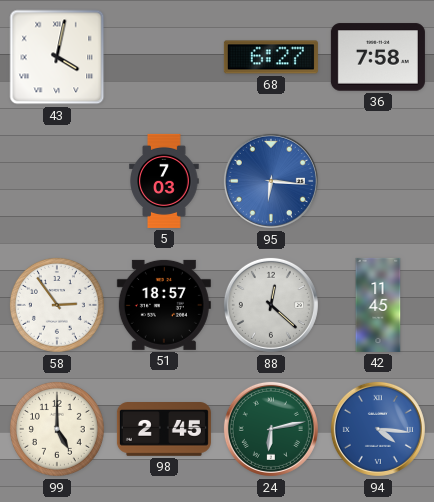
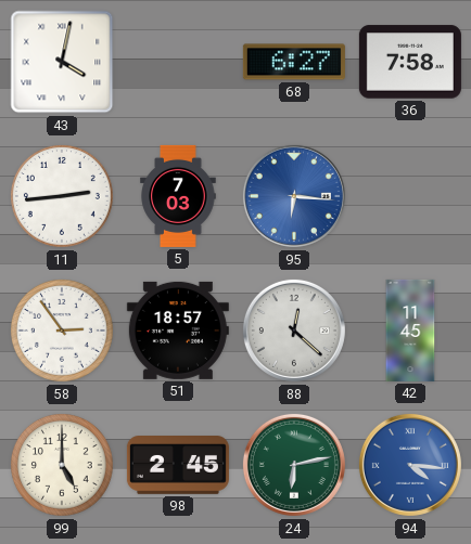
11: none -> 2:44 (62, 196)
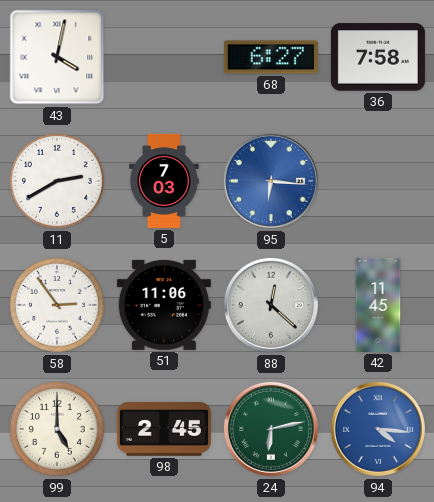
11: 2:44 -> 2:40 (57, 181)
51: 18:57 -> 11:06 (164, 305)
